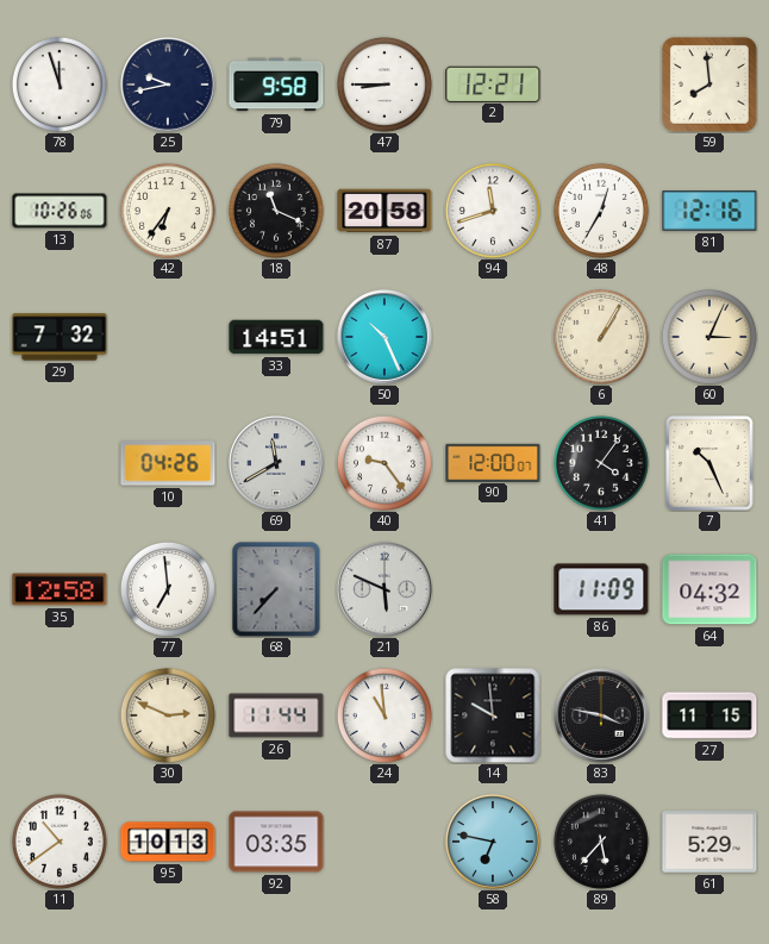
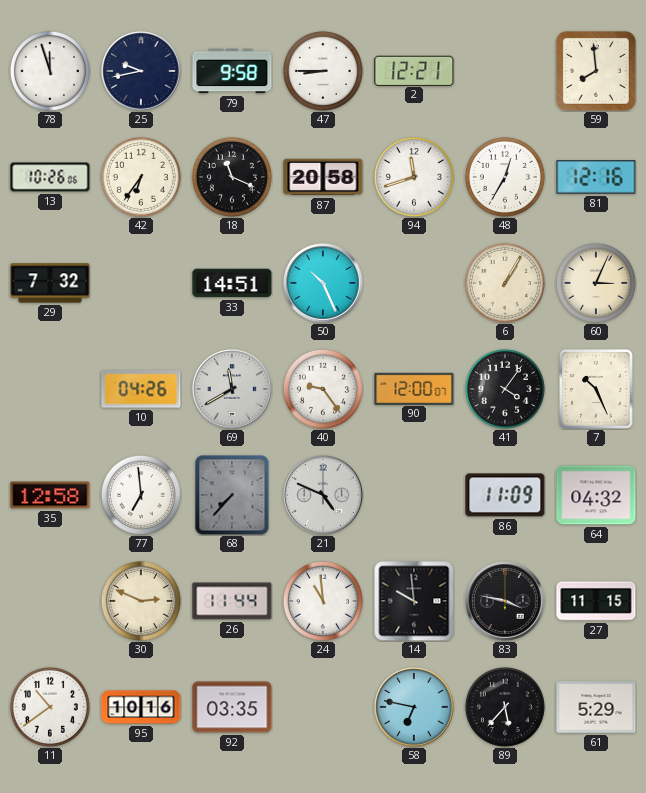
21: 5:49 -> 4:49 (323, 495)
95: 10:13 -> 10:16 (141, 707)
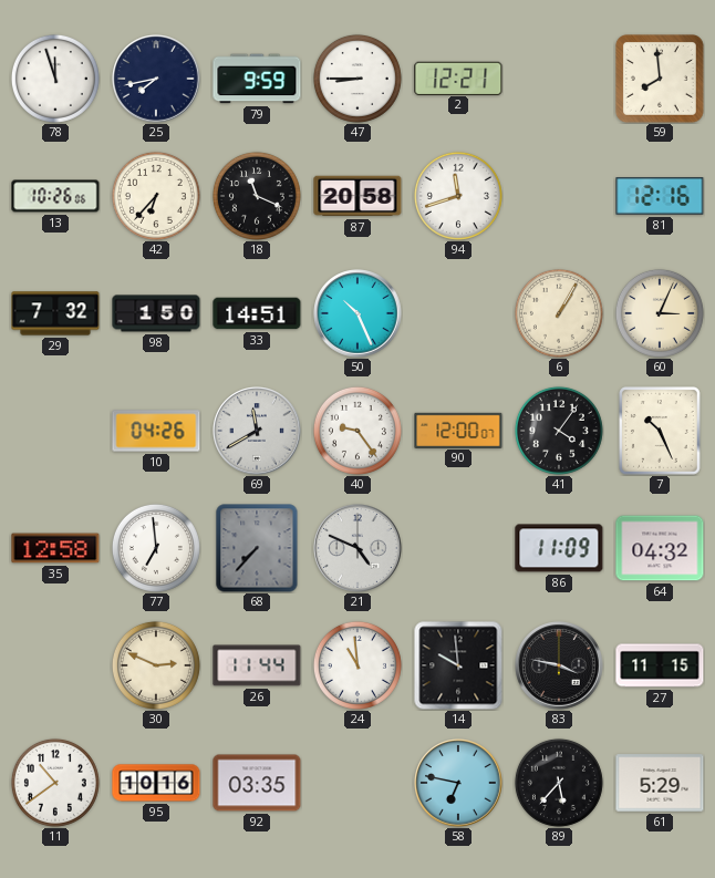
25: 9:43 -> 7:43 (156, 79)
79: 9:58 -> 9:59 (257, 79)
42: 6:36 -> 6:37 (156, 196)
48: 12:35 -> none (505, 177)
98: none -> 1:50 (156, 313)
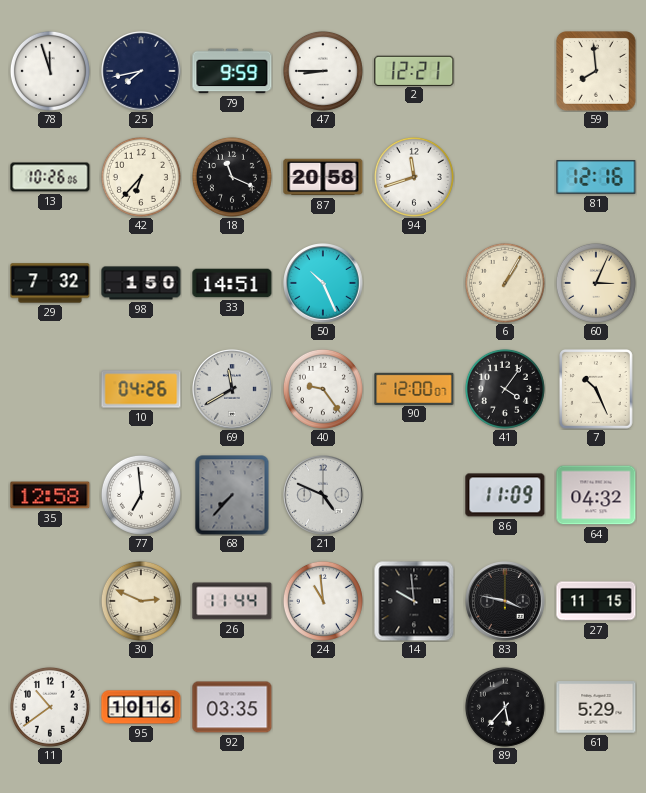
58: 6:47 -> none (458, 783)
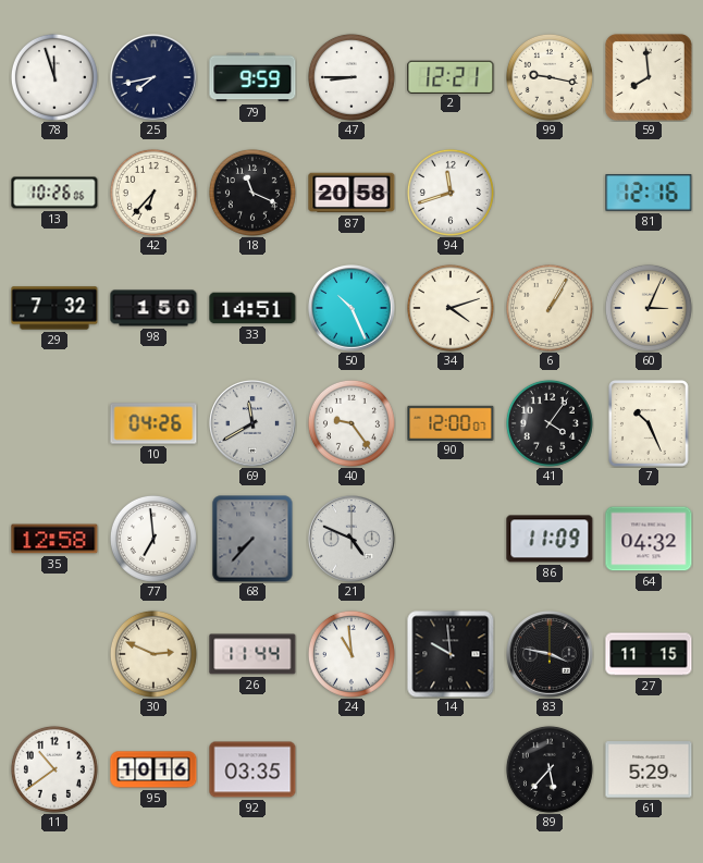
99: none -> 9:17 (550, 77)
34: none -> 4:12 (451, 308)
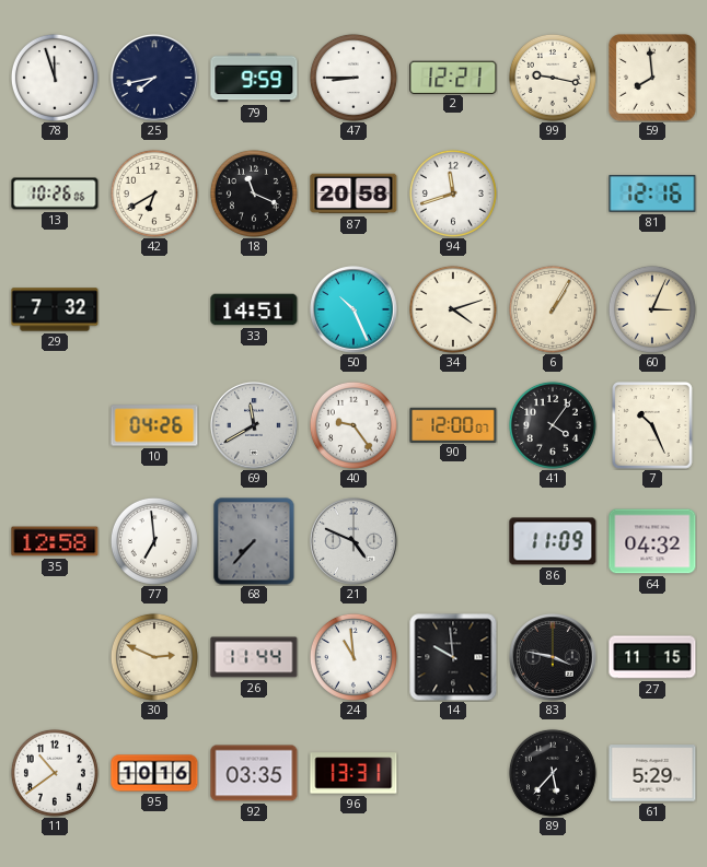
42: 6:37 -> 6:40 (154, 194)
98: 1:50 -> none (153, 308)
96: none -> 13:31 (353, 773)
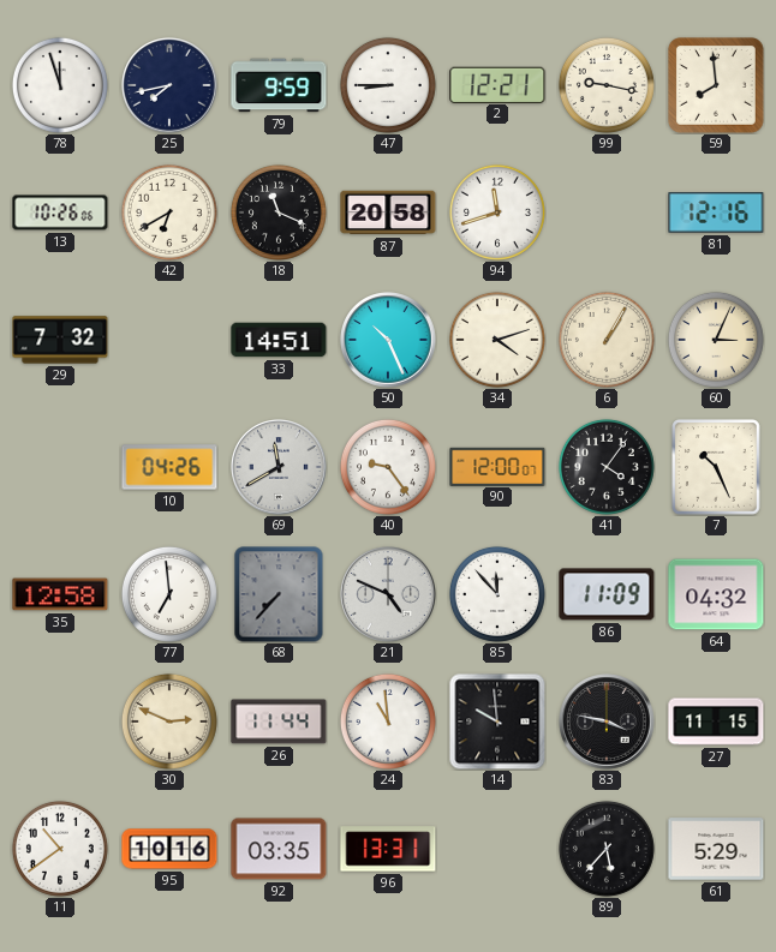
85: none -> 11:53 (497, 594)
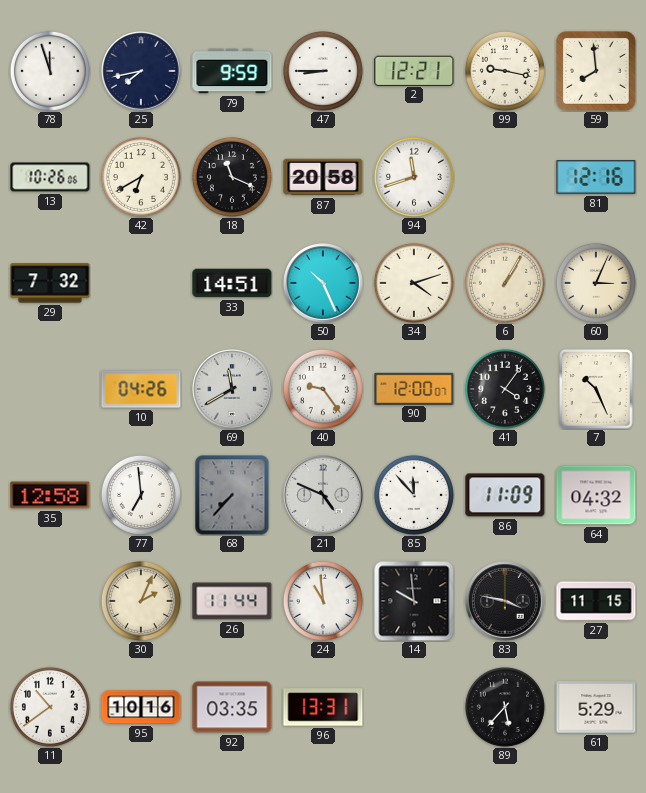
30: 2:49 -> 2:04 (141, 601)
